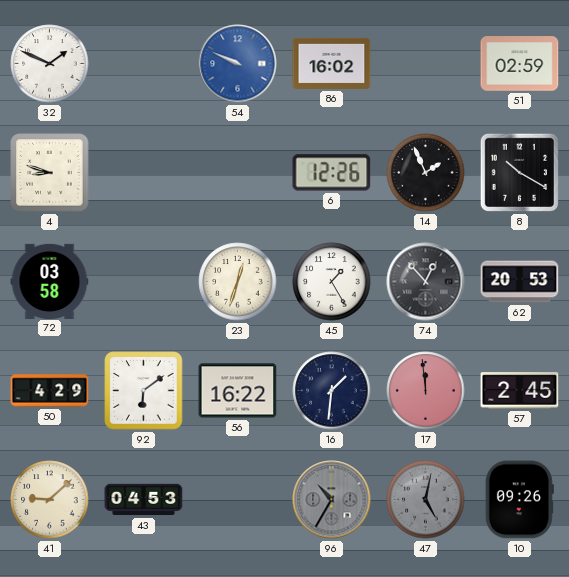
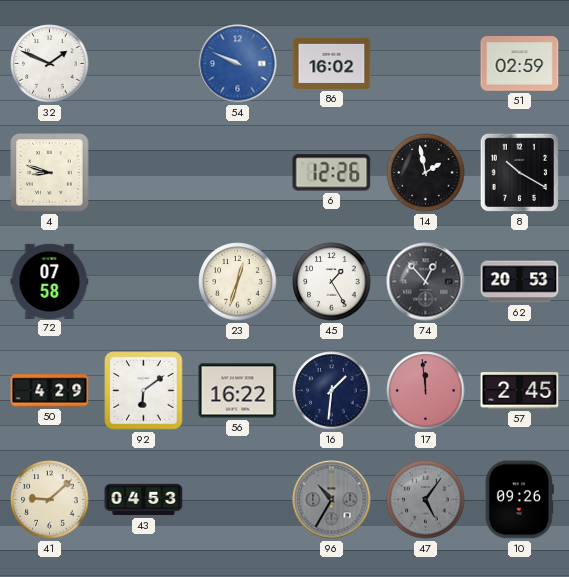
14: 1:56 -> 1:58 (426, 173)
72: 03:58 -> 07:58 (50, 281)
47: 5:02 -> 5:06 (426, 500)
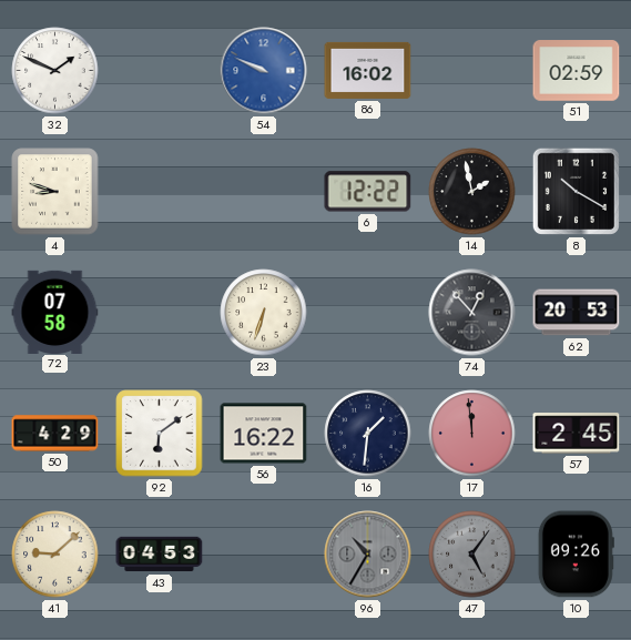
6: 12:26 -> 12:22 (368, 192)
23: 12:33 -> 6:33 (264, 313)
45: 1:25 -> none (332, 282)
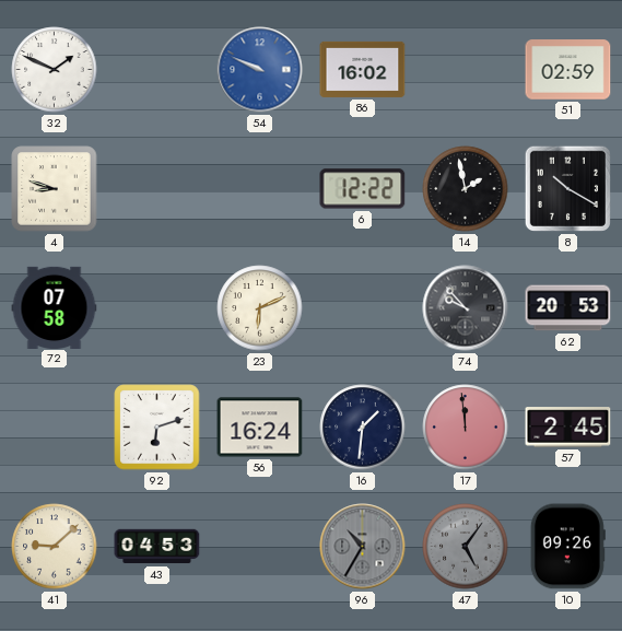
23: 6:33 -> 6:11 (260, 308)
74: 12:53 -> 9:53 (466, 308)
50: 4:29 -> none (55, 434)
92: 6:09 -> 6:12 (157, 428)
56: 16:22 -> 16:24 (260, 428)
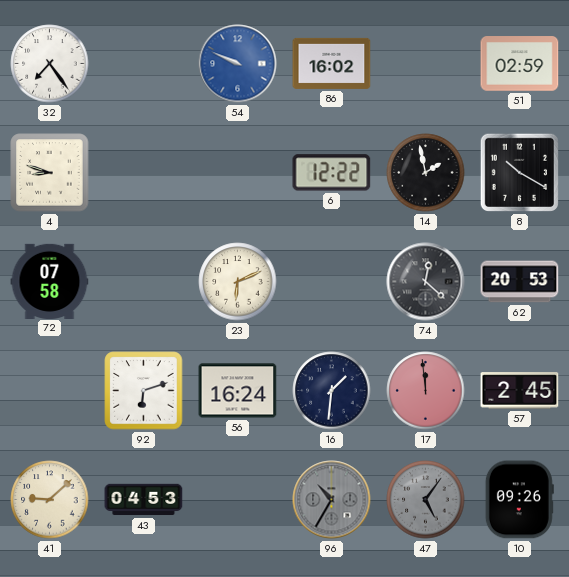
32: 1:49 -> 7:24 (50, 64)
74: 9:53 -> 12:22 (426, 282)
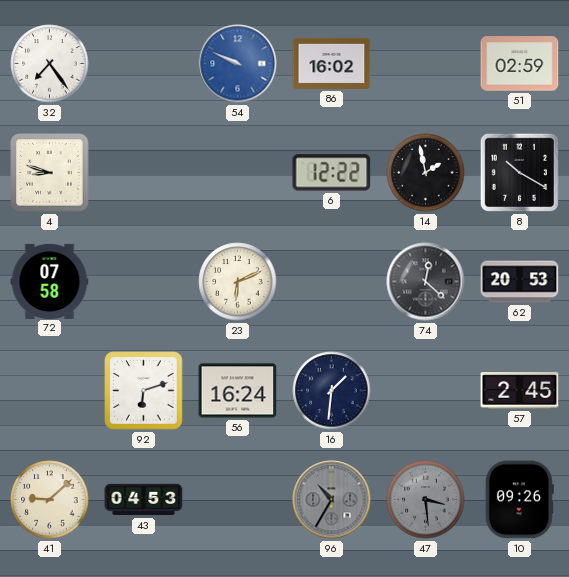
17: 11:59 -> none (426, 391)
47: 5:06 -> 3:29 (426, 500)
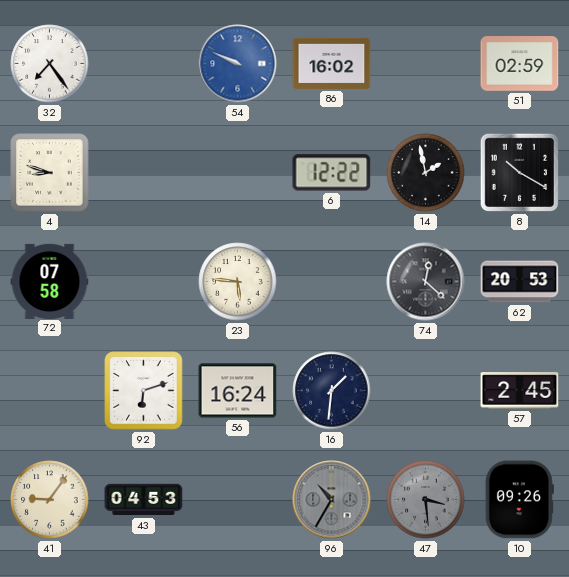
23: 6:11 -> 5:46 (238, 282)
41: 9:08 -> 9:06 (50, 500)
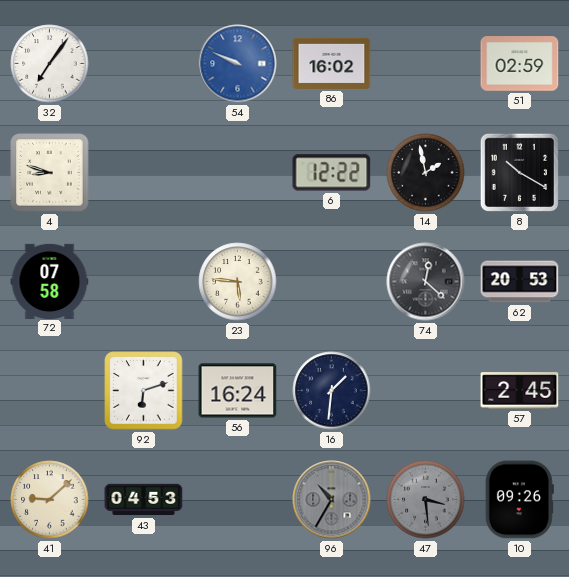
32: 7:24 -> 7:06 (50, 64)
41: 9:06 -> 9:08 (50, 500)
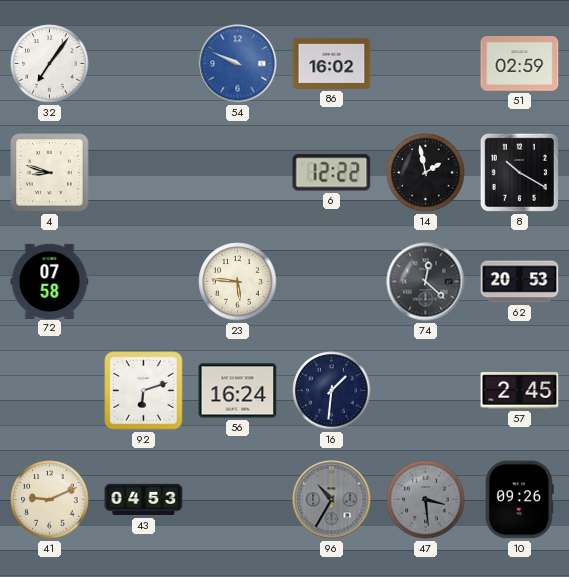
41: 9:08 -> 9:11 (50, 500)
